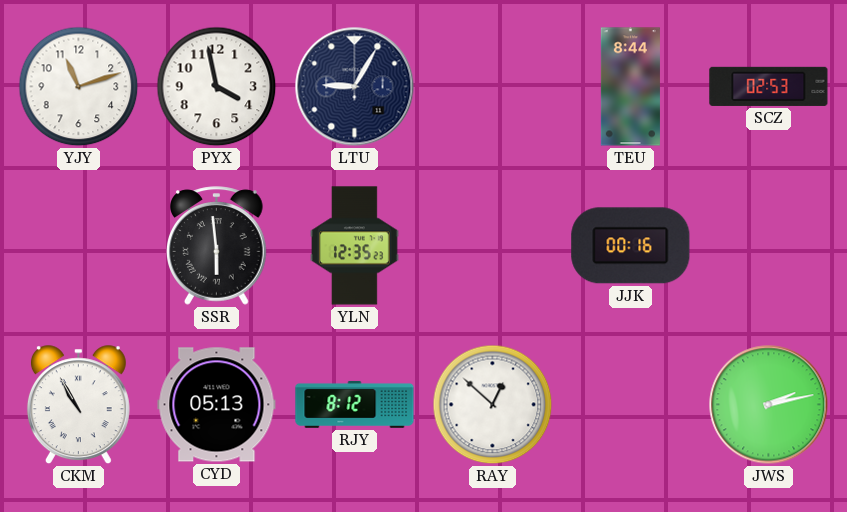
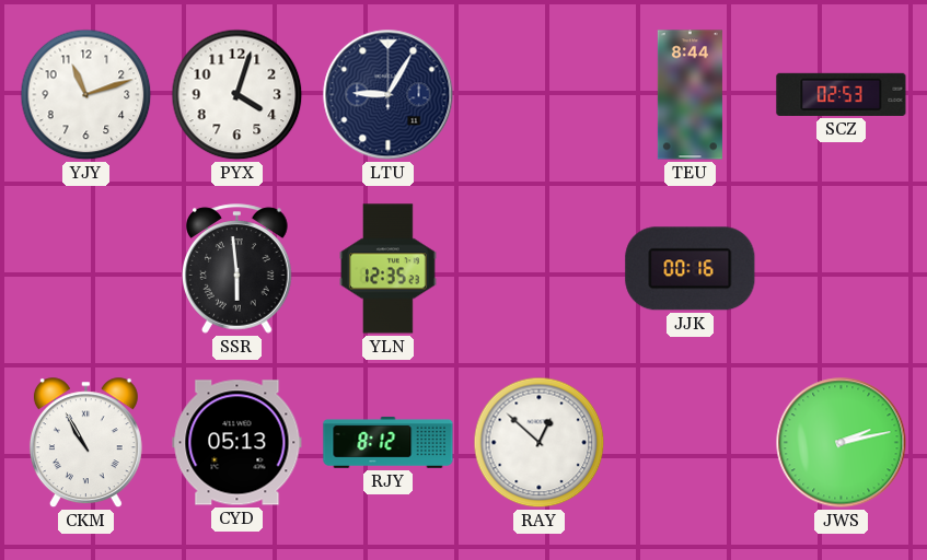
PYX: 3:58 -> 4:03 (237, 95)
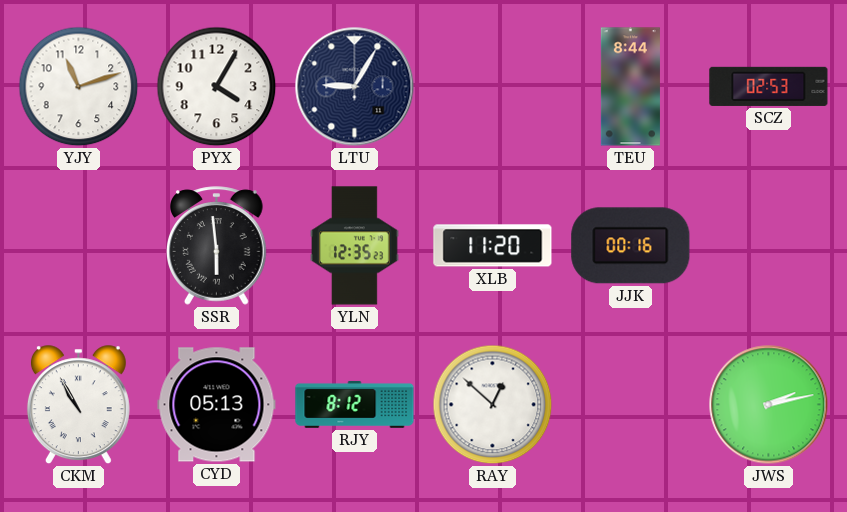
PYX: 4:03 -> 4:05 (217, 87)
XLB: none -> 11:20 (493, 246)
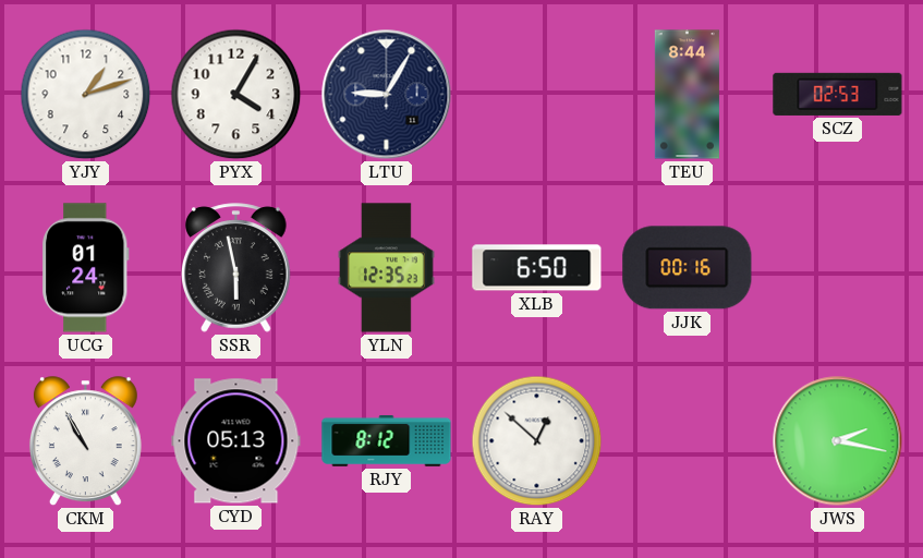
YJY: 11:12 -> 1:12 (86, 95)
UCG: none -> 01:24 (86, 268)
SSR: 5:59 -> 5:58 (236, 268)
XLB: 11:20 -> 6:50 (537, 268)
JWS: 2:13 -> 2:17 (838, 441)
